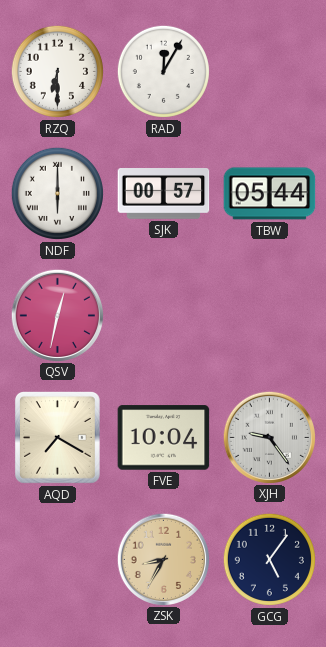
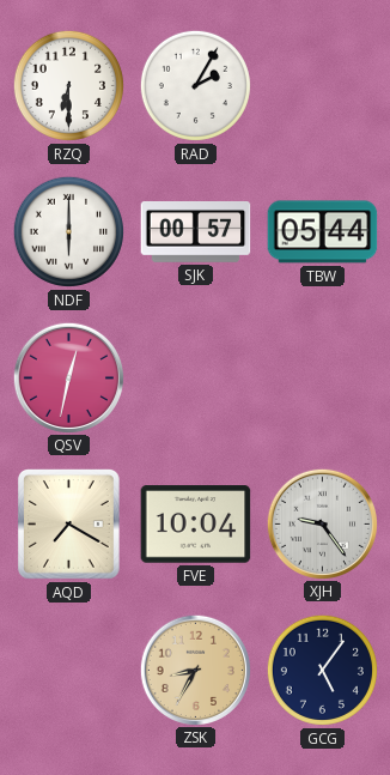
RAD: 12:05 -> 2:05 (195, 85)
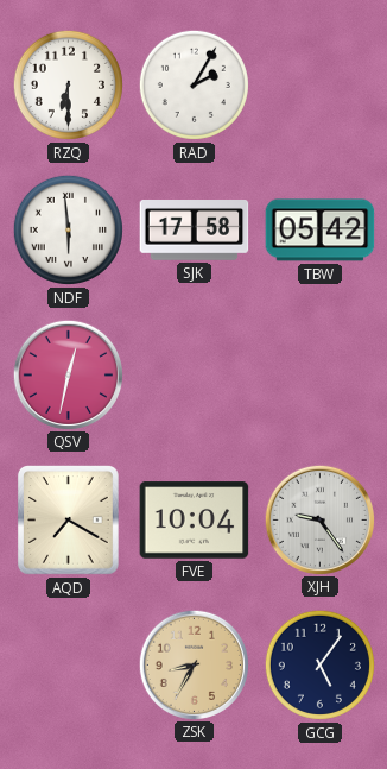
NDF: 6:00 -> 5:59 (68, 229)
SJK: 00:57 -> 17:58 (195, 231)
TBW: 05:44 -> 05:42 (321, 231)
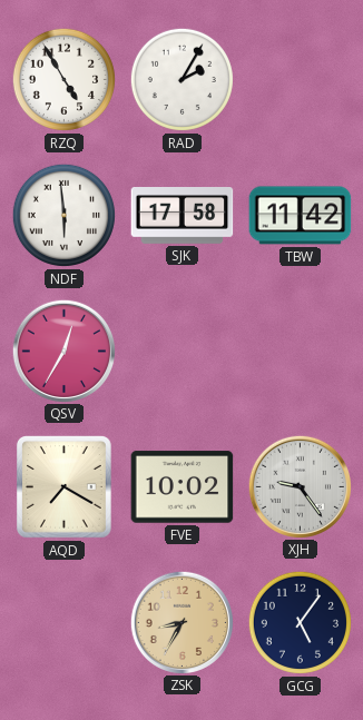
RZQ: 6:30 -> 4:55 (63, 79)
TBW: 05:42 -> 11:42 (301, 216)
QSV: 12:32 -> 12:35 (63, 351)
FVE: 10:04 -> 10:02 (183, 487)
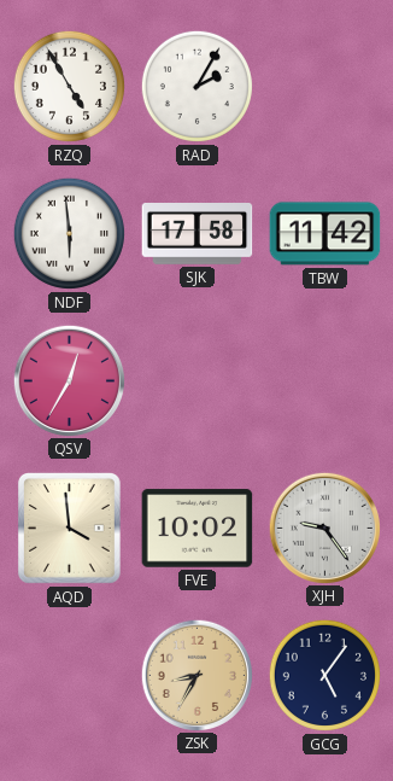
AQD: 7:20 -> 3:59 (70, 529)
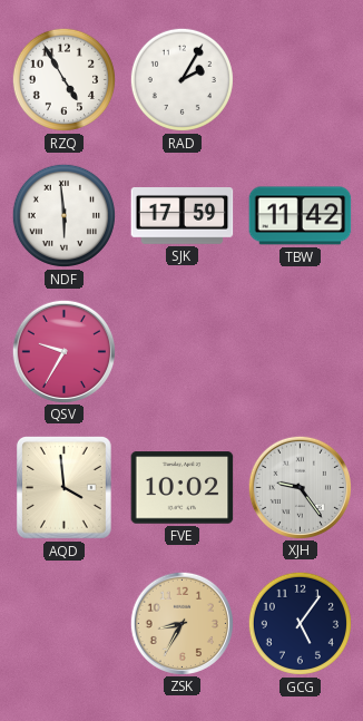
SJK: 17:58 -> 17:59 (183, 216)
QSV: 12:35 -> 9:35 (63, 351)
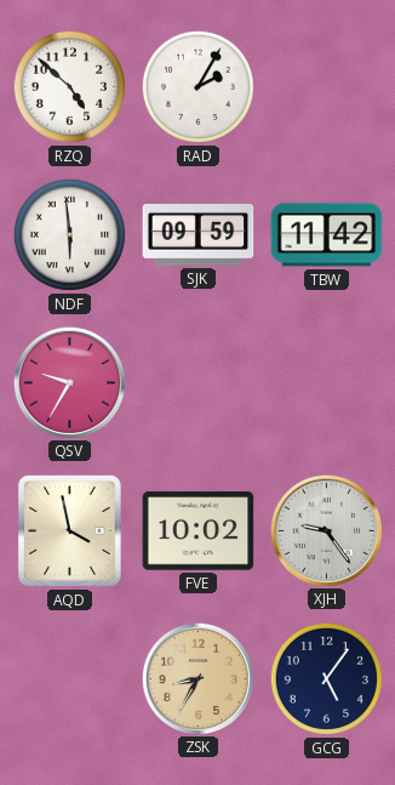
RZQ: 4:55 -> 4:52 (69, 86)
SJK: 17:59 -> 09:59 (199, 235)
AQD: 3:59 -> 3:58 (70, 531)
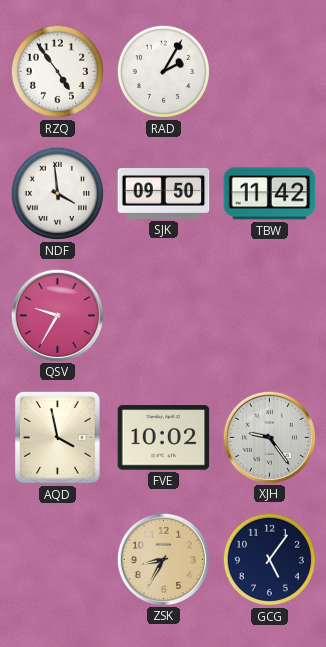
RZQ: 4:52 -> 4:54 (57, 71)
NDF: 5:59 -> 3:59 (57, 193)
SJK: 09:59 -> 09:50 (164, 194)
